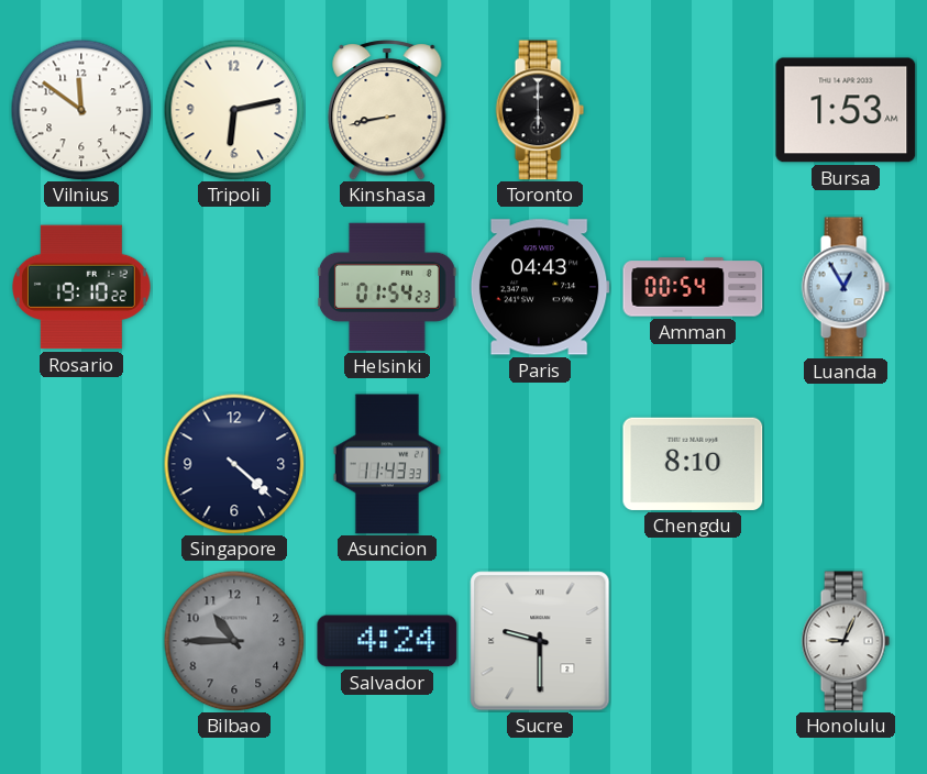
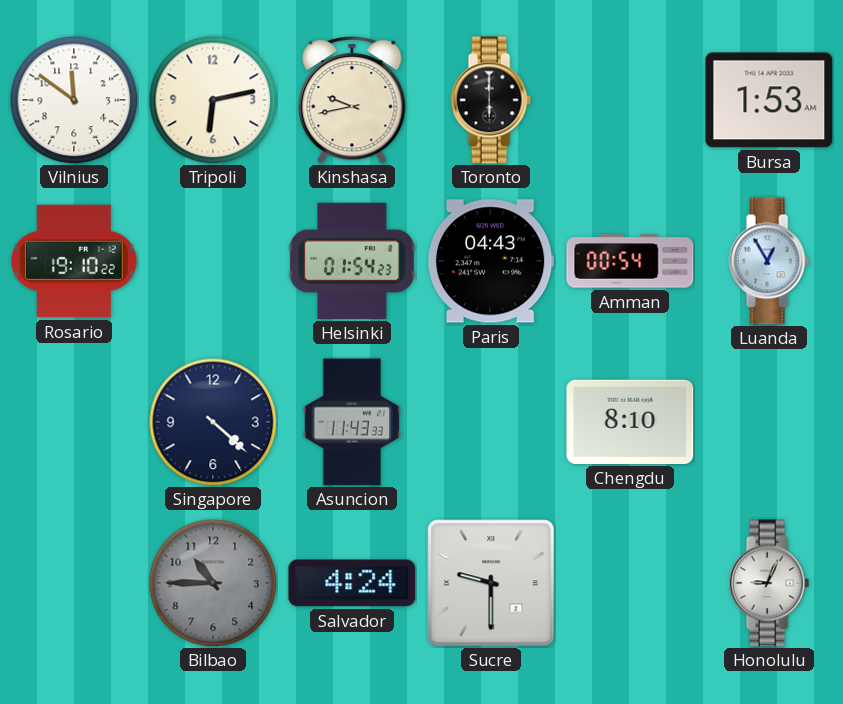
Kinshasa: 8:43 -> 9:43 (352, 100)
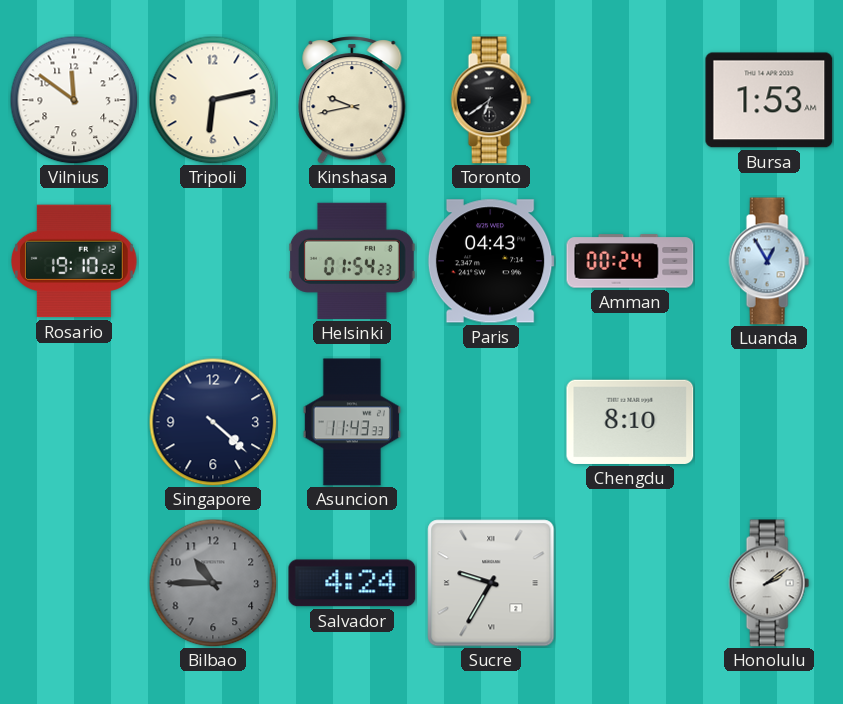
Toronto: 6:00 -> 6:39 (491, 100)
Amman: 00:54 -> 00:24 (630, 261)
Sucre: 9:30 -> 9:35 (491, 583)
Honolulu: 9:04 -> 2:09 (769, 583)
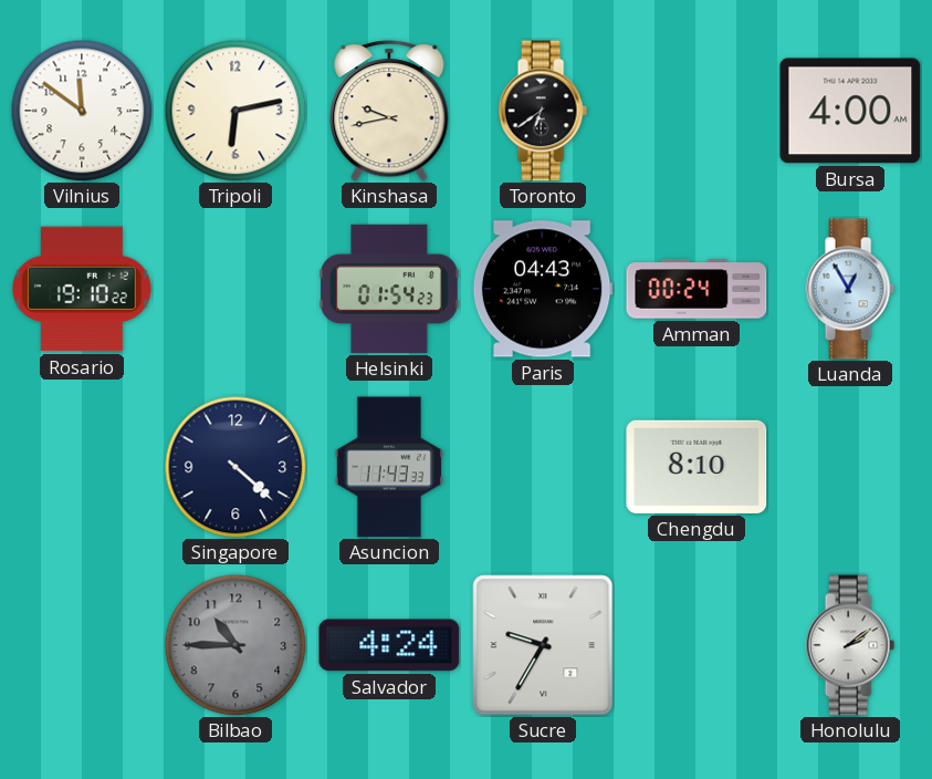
Bursa: 1:53 -> 4:00 (850, 111)
